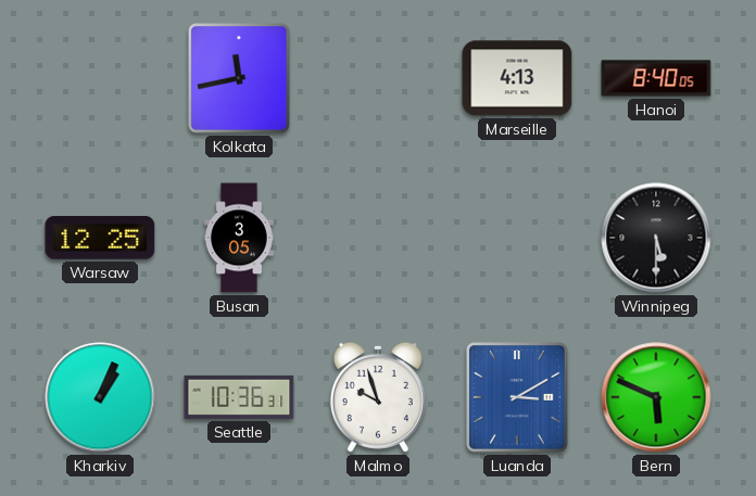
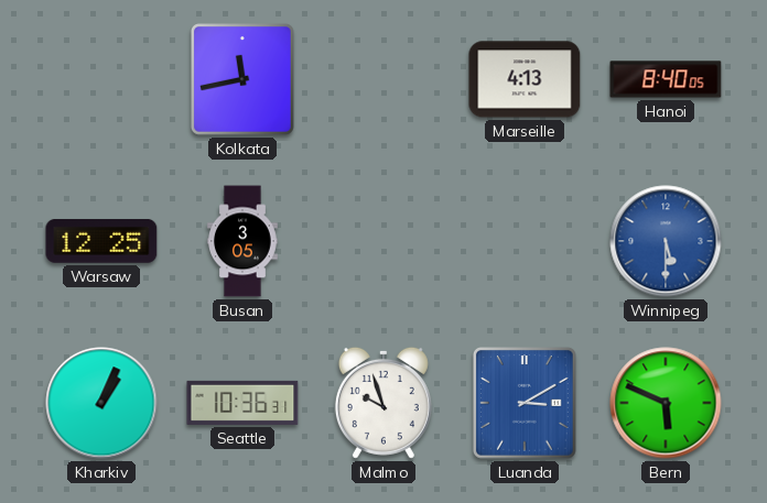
Winnipeg dial: black -> blue (666, 241)
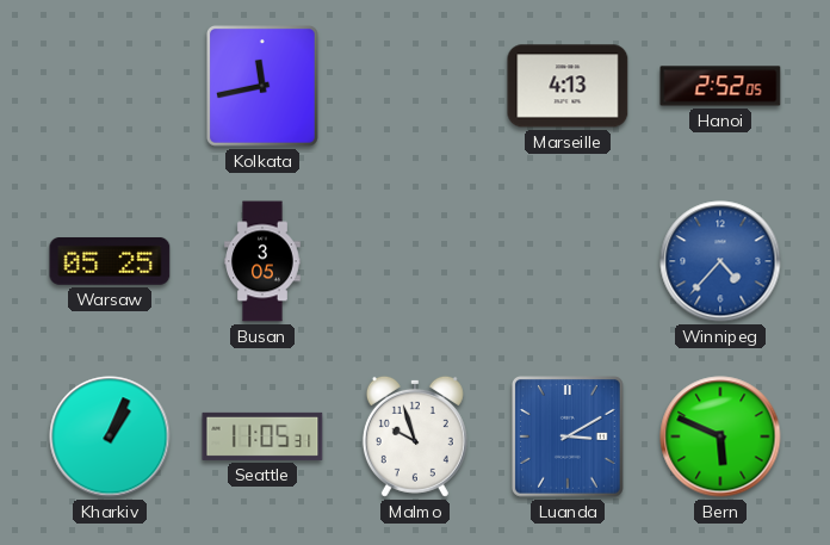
Hanoi: 8:40 -> 2:52 (720, 86)
Warsaw: 12:25 -> 05:25 (110, 261)
Winnipeg: 5:30 -> 4:37 (720, 261)
Seattle: 10:36 -> 11:05 (262, 436)
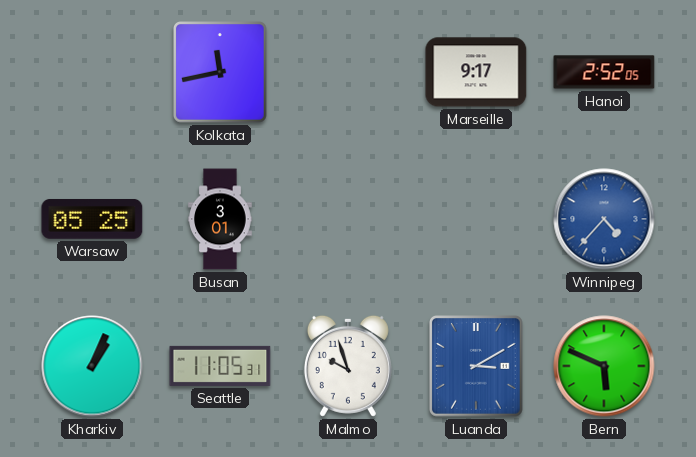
Marseille: 4:13 -> 9:17 (476, 72)
Busan: 3:05 -> 3:01 (220, 219)
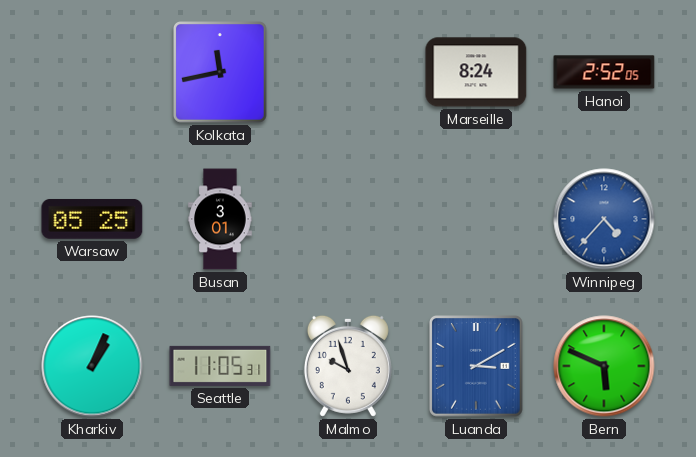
Marseille: 9:17 -> 8:24 (476, 72)
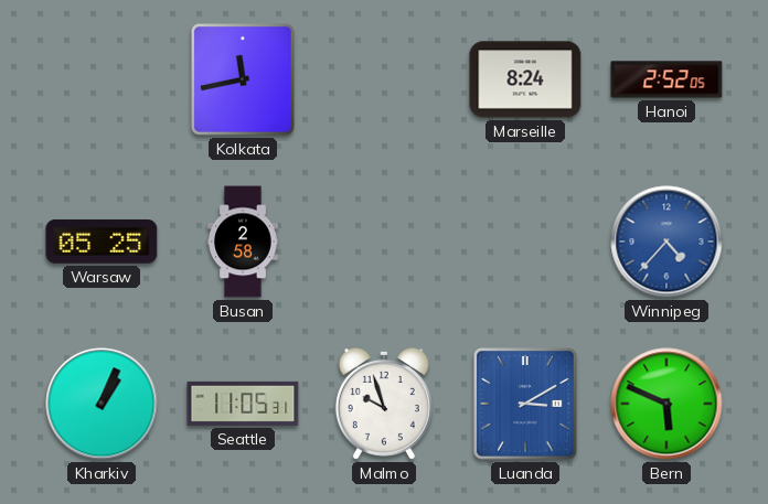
Busan: 3:01 -> 2:58 (243, 242)
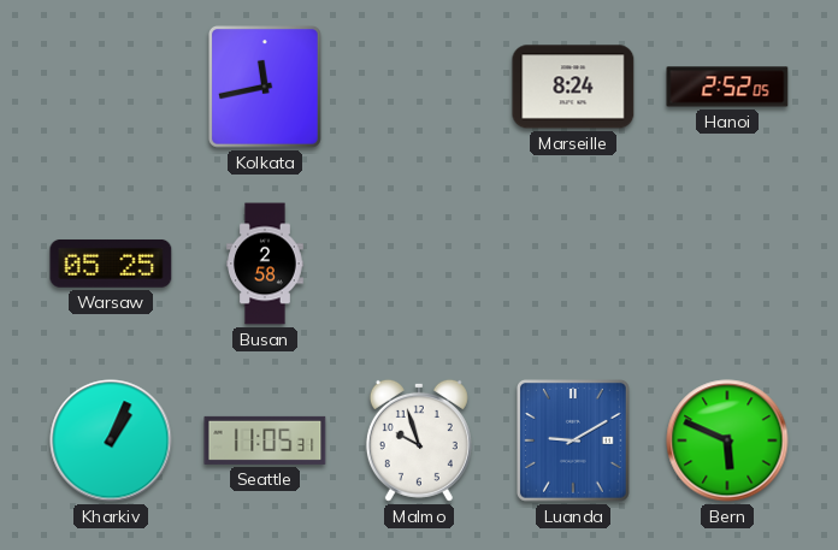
Winnipeg: 4:37 -> none (666, 242)
Luanda: 3:10 -> 9:10 (574, 442)
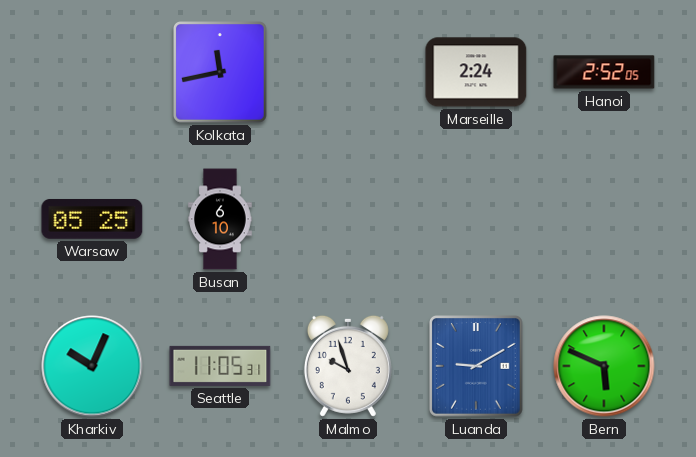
Marseille: 8:24 -> 2:24 (476, 72)
Busan: 2:58 -> 6:10 (220, 219)
Kharkiv: 1:04 -> 10:04 (92, 366)
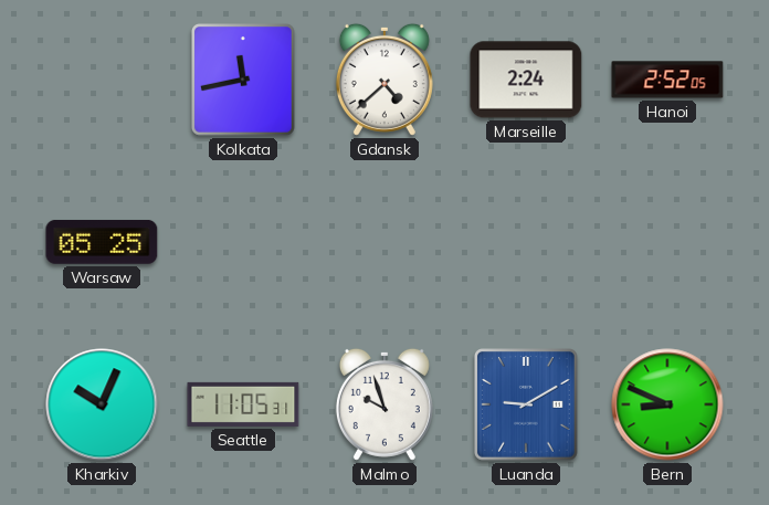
Gdansk: none -> 4:38 (384, 80)
Busan: 6:10 -> none (220, 219)
Bern: 5:49 -> 8:49 (667, 404)
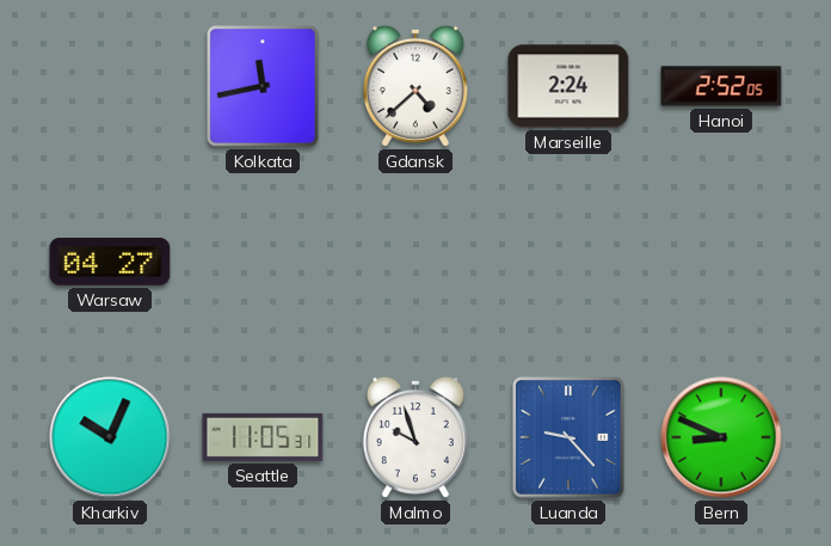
Warsaw: 05:25 -> 04:27 (110, 262)
Luanda: 9:10 -> 9:23 (570, 438)
